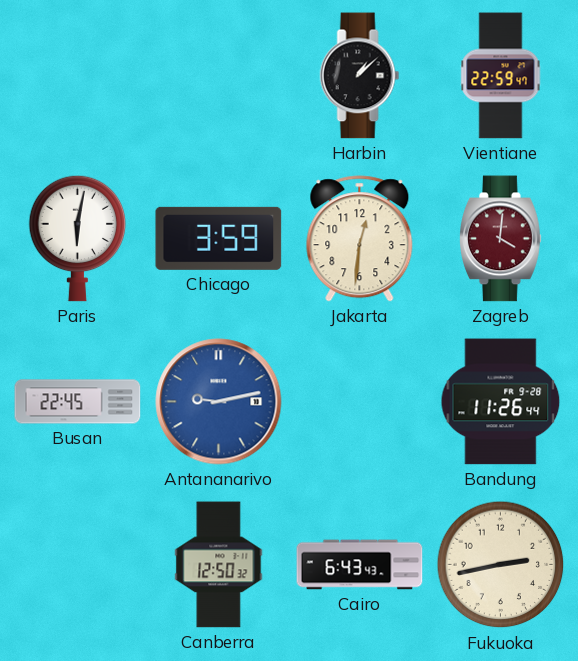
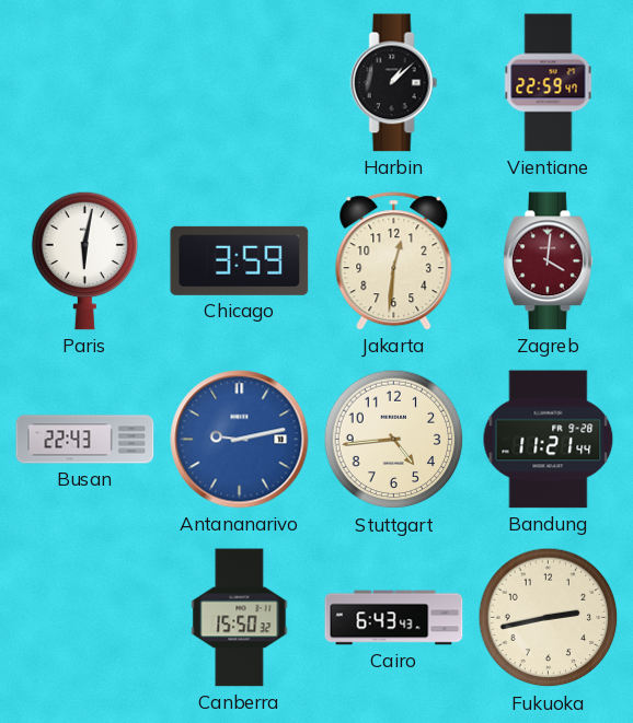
Busan: 22:45 -> 22:43 (85, 440)
Stuttgart: none -> 4:44 (394, 440)
Bandung: 11:26 -> 11:21 (549, 440)
Canberra: 12:50 -> 15:50 (240, 618)
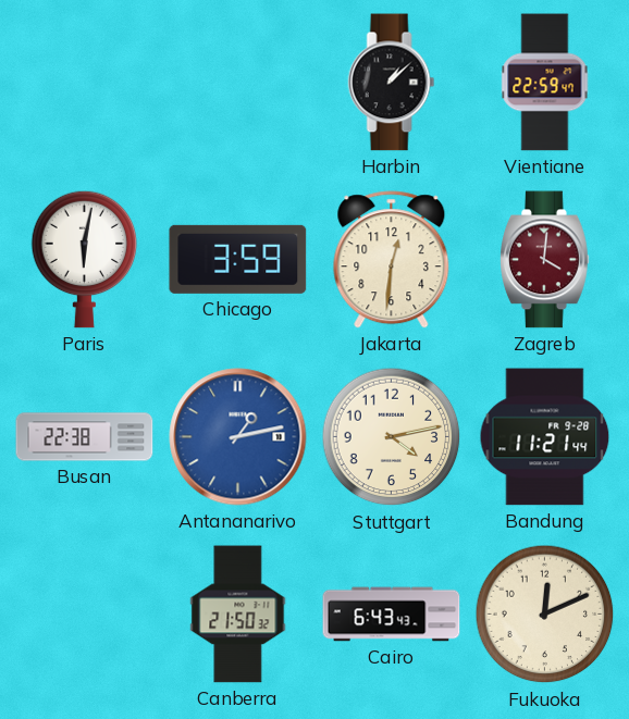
Busan: 22:43 -> 22:38 (85, 437)
Antananarivo: 9:13 -> 1:13 (238, 437)
Stuttgart: 4:44 -> 4:13 (392, 437)
Canberra: 15:50 -> 21:50 (238, 615)
Fukuoka: 2:43 -> 12:11 (545, 615)
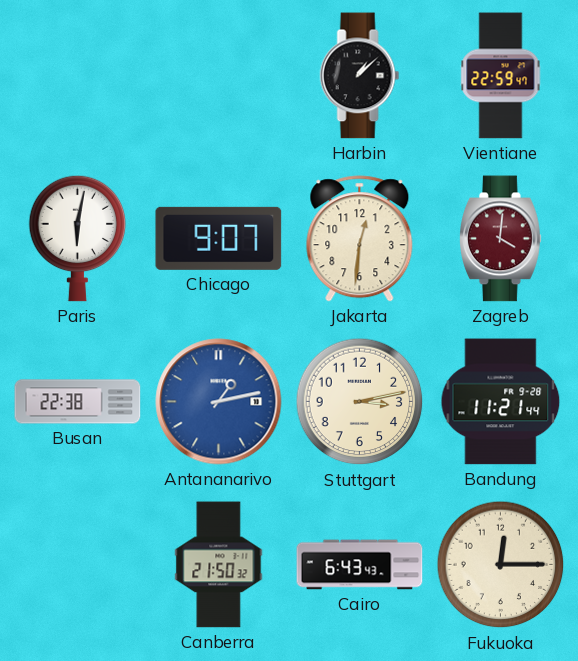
Chicago: 3:59 -> 9:07 (219, 238)
Stuttgart: 4:13 -> 3:13 (360, 402)
Fukuoka: 12:11 -> 12:15 (501, 565)
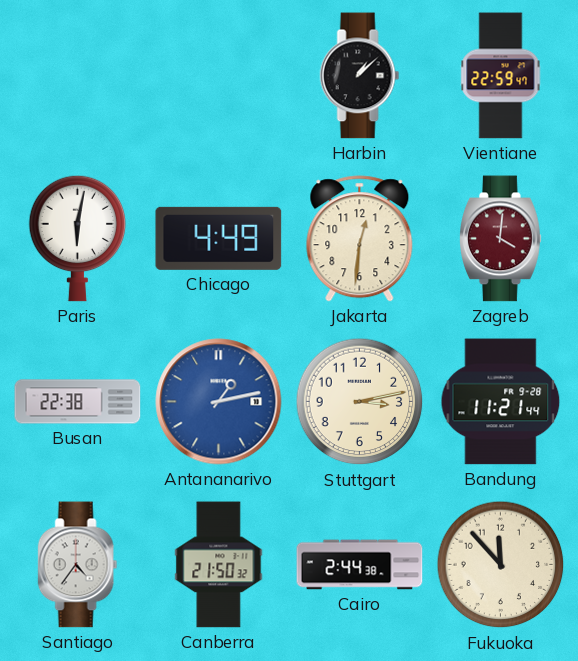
Chicago: 9:07 -> 4:49 (219, 238)
Santiago: none -> 4:36 (78, 565)
Cairo: 6:43 -> 2:44 (360, 565)
Fukuoka: 12:15 -> 11:53 (501, 565)
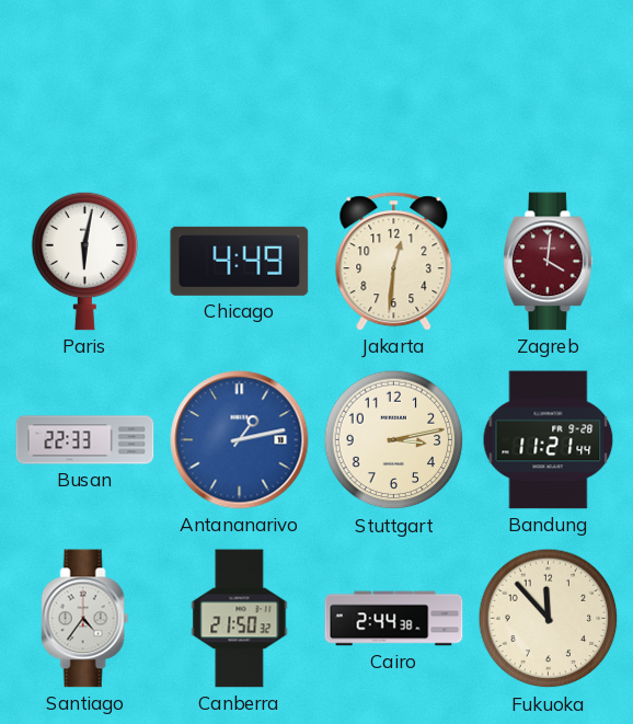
Harbin: 1:08 -> none (360, 76)
Vientiane: 22:59 -> none (501, 76)
Busan: 22:38 -> 22:33 (85, 440)
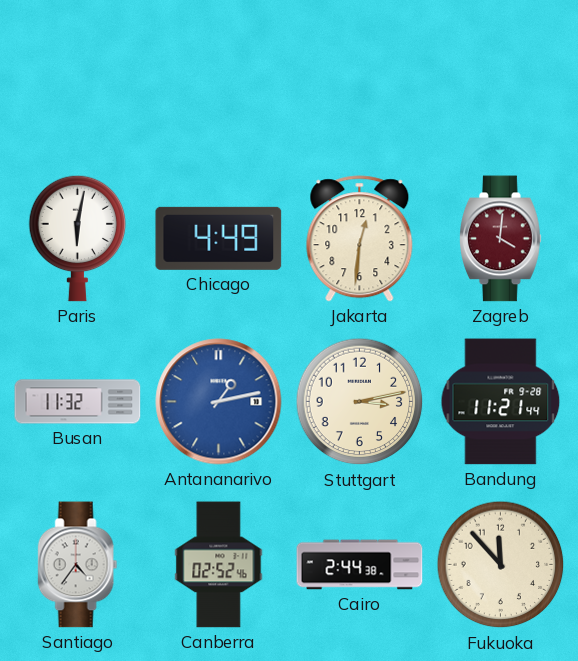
Busan: 22:33 -> 11:32 (78, 402)
Canberra: 21:50 -> 02:52 (219, 565)
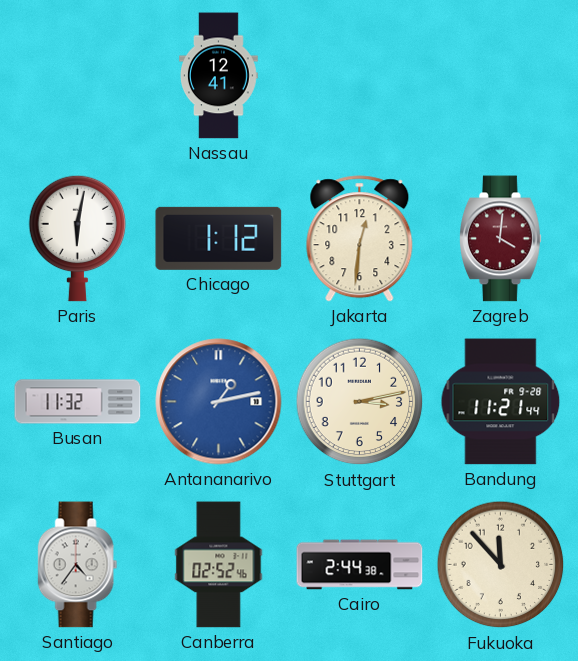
Nassau: none -> 12:41 (219, 76)
Chicago: 4:49 -> 1:12 (219, 238)
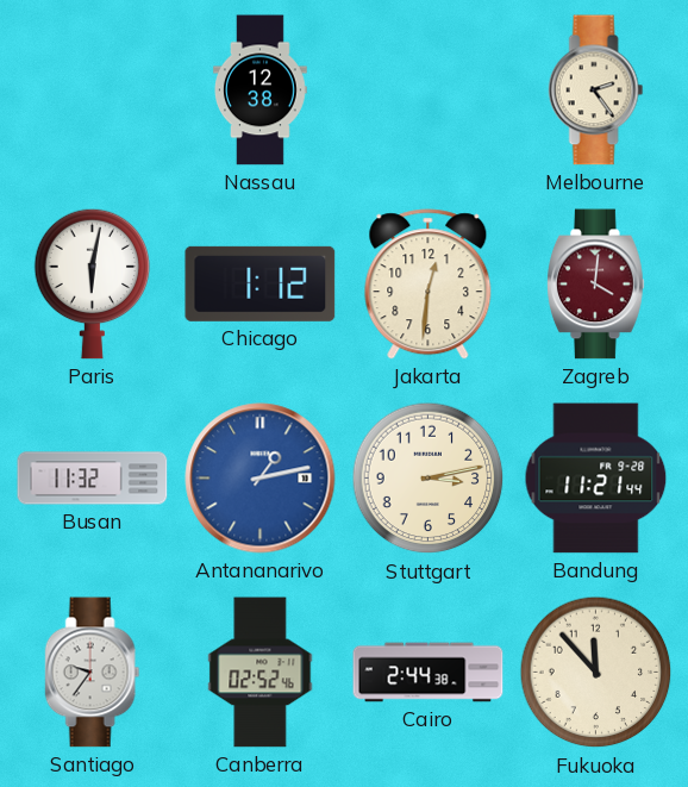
Nassau: 12:41 -> 12:38 (261, 90)
Melbourne: none -> 2:24 (596, 90)
Santiago: 4:36 -> 9:36 (93, 673)
